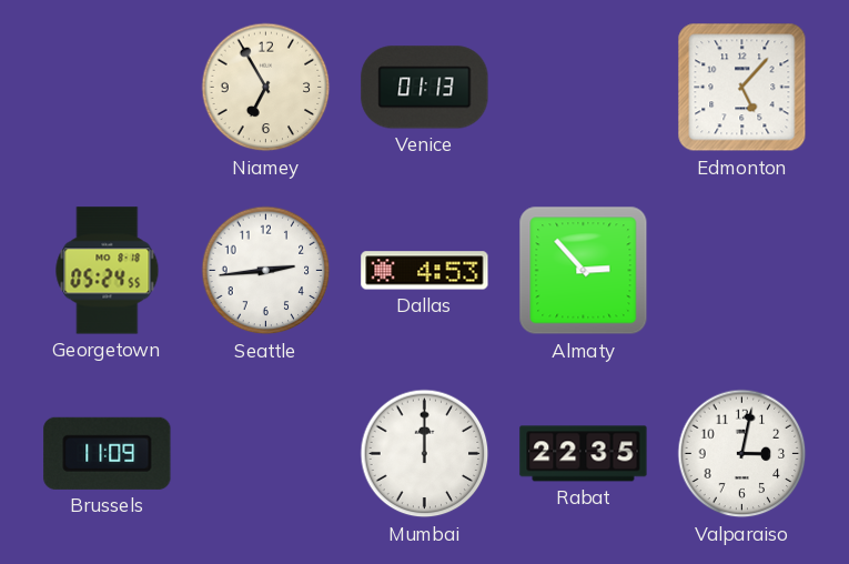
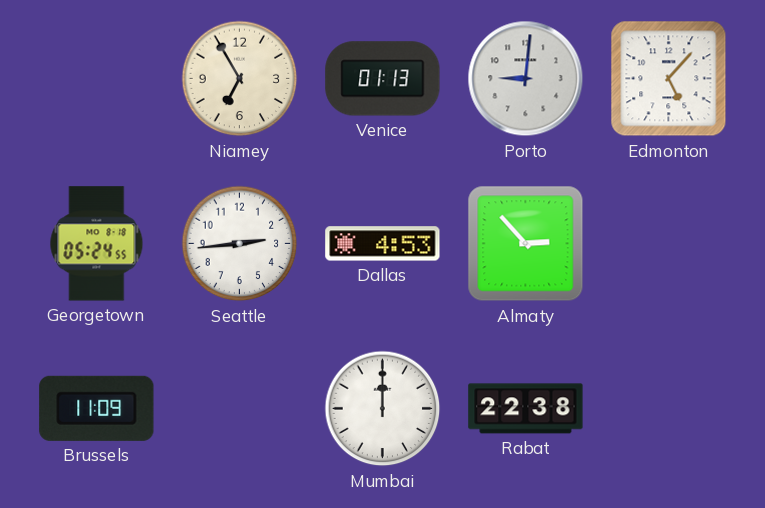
Porto: none -> 9:01 (526, 79)
Rabat: 22:35 -> 22:38 (526, 409)
Valparaiso: 3:02 -> none (742, 454)
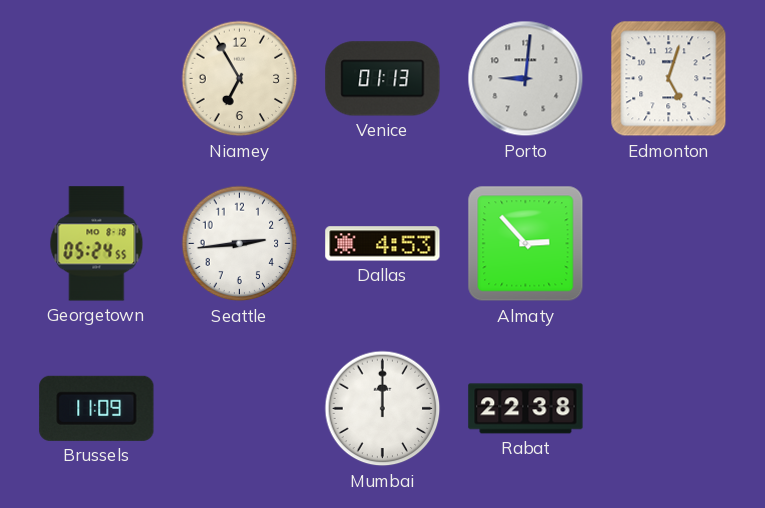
Edmonton: 5:07 -> 5:03 (669, 79)
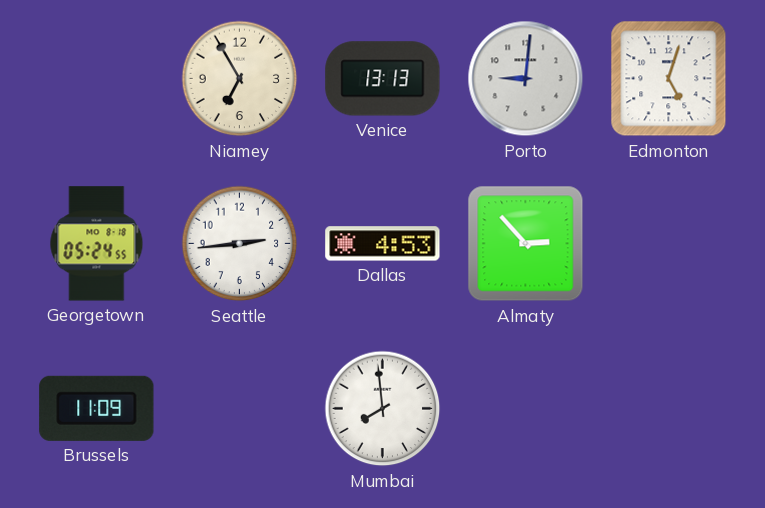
Venice: 01:13 -> 13:13 (383, 79)
Mumbai: 12:00 -> 7:59 (383, 409)
Rabat: 22:38 -> none (526, 409)
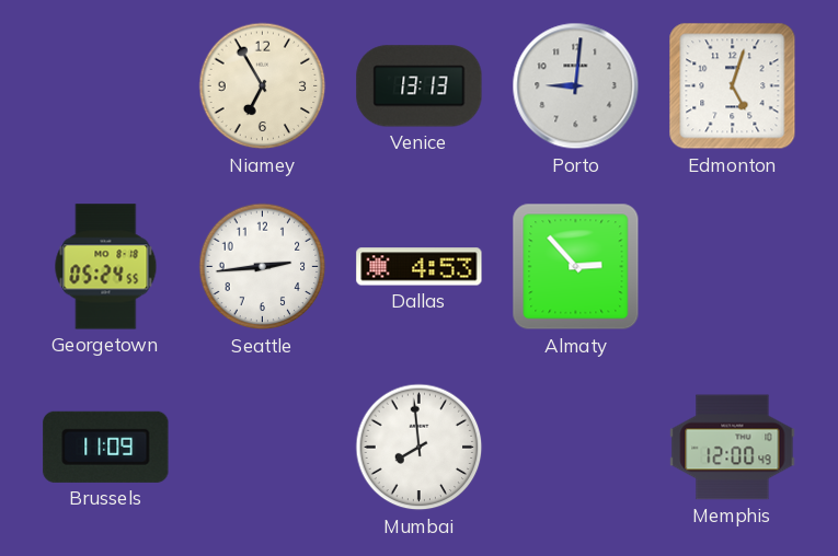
Memphis: none -> 12:00 (733, 448)
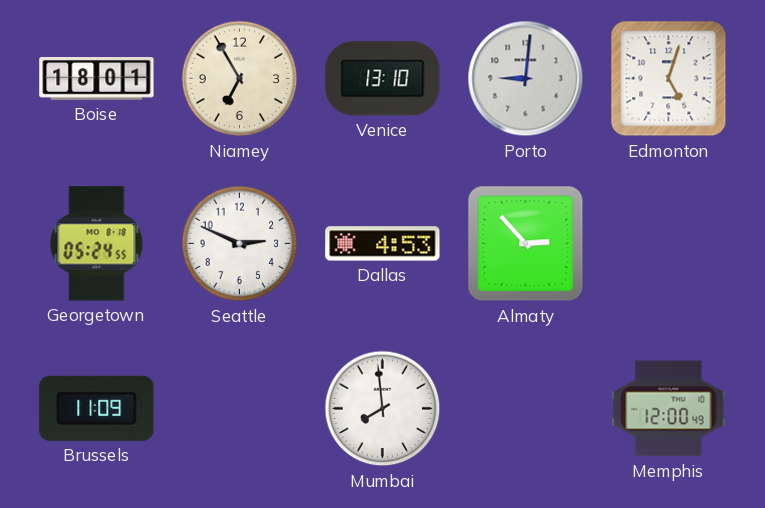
Boise: none -> 18:01 (97, 79)
Venice: 13:13 -> 13:10 (383, 79)
Seattle: 2:44 -> 2:49 (240, 244)
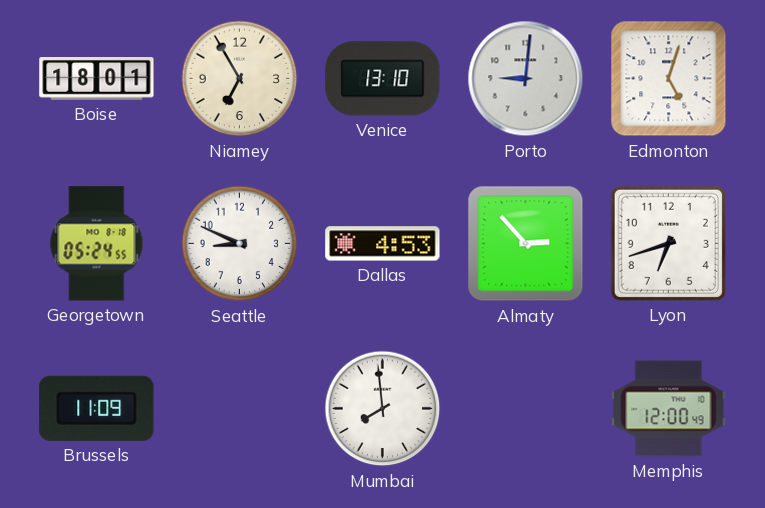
Seattle: 2:49 -> 8:49 (240, 244)
Lyon: none -> 6:42 (668, 243)
